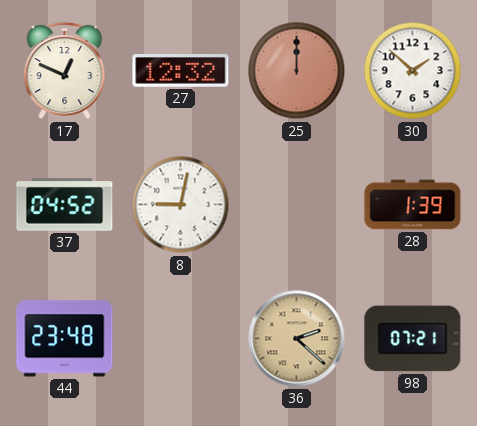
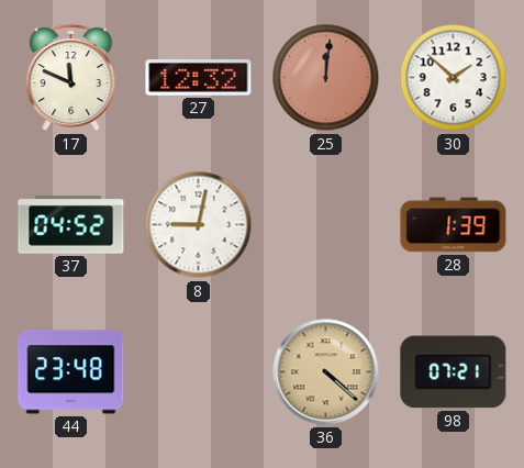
17: 12:49 -> 11:49 (71, 78)
25: 12:00 -> 12:01 (326, 78)
36: 2:22 -> 4:22 (326, 372)
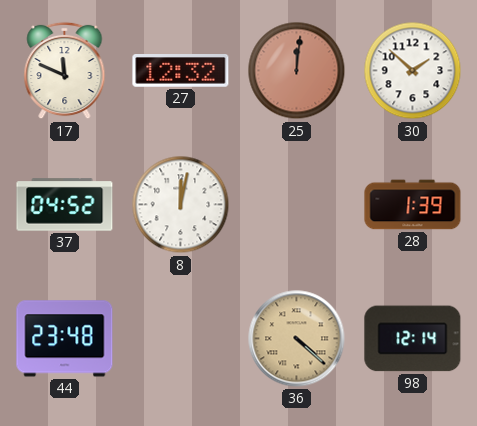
8: 9:02 -> 12:02 (181, 205)
98: 07:21 -> 12:14 (413, 339)
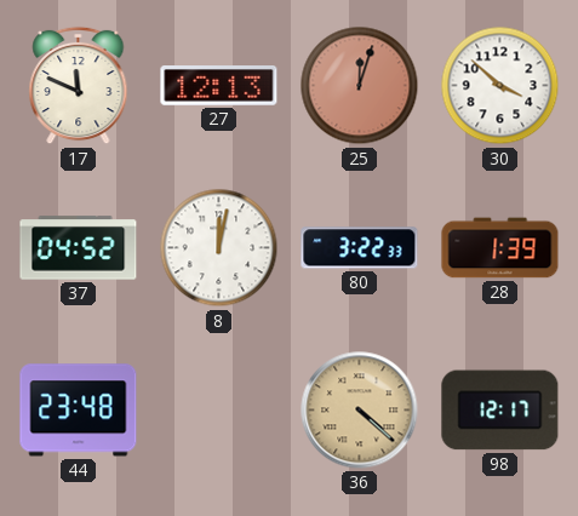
27: 12:32 -> 12:13 (219, 86)
25: 12:01 -> 12:03 (360, 86)
30: 1:52 -> 3:52 (500, 86)
80: none -> 3:22 (360, 248)
98: 12:14 -> 12:17 (500, 411)
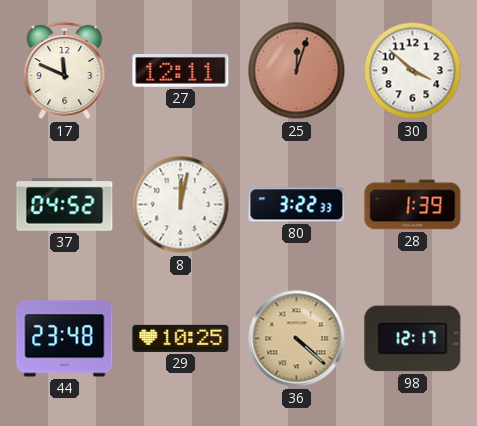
27: 12:13 -> 12:11 (181, 71)
29: none -> 10:25 (181, 338)
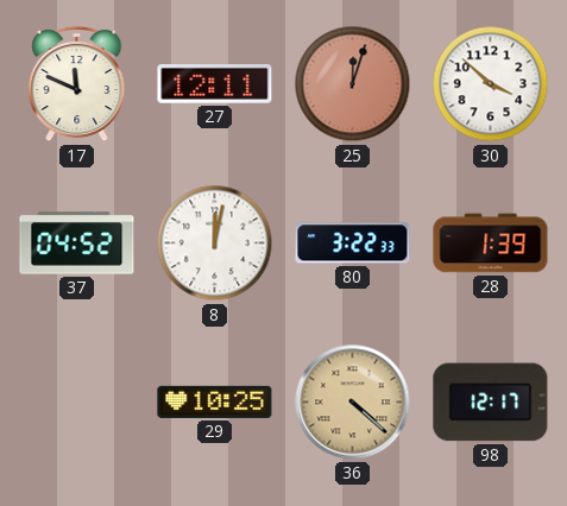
44: 23:48 -> none (65, 339)
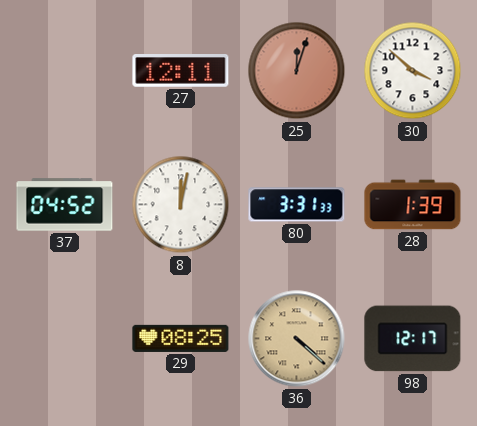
17: 11:49 -> none (77, 84)
80: 3:22 -> 3:31 (297, 205)
29: 10:25 -> 08:25 (181, 338)
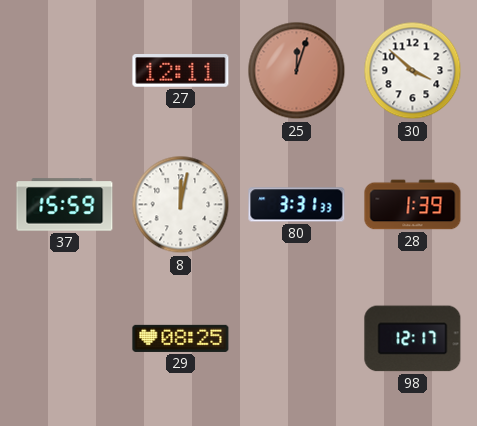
37: 04:52 -> 15:59 (65, 205)
36: 4:22 -> none (297, 339)
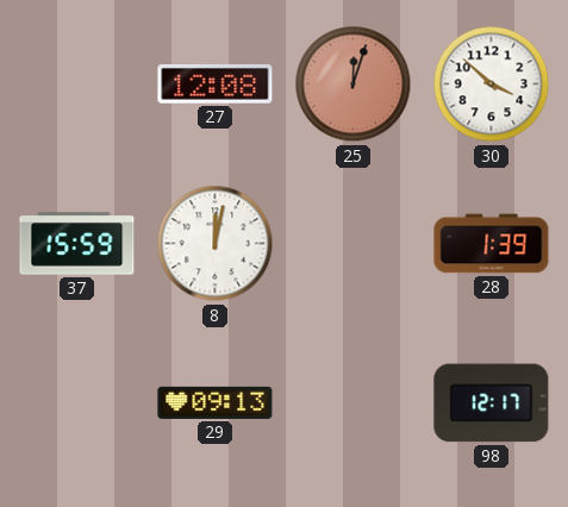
27: 12:11 -> 12:08 (216, 84)
80: 3:31 -> none (297, 205)
29: 08:25 -> 09:13 (216, 402)
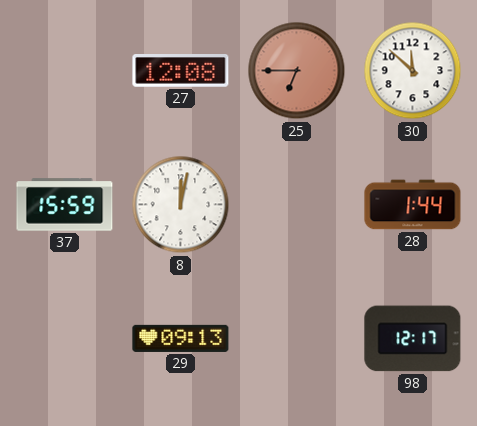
25: 12:03 -> 6:45 (297, 71)
30: 3:52 -> 11:52 (413, 71)
28: 1:39 -> 1:44 (413, 205)
